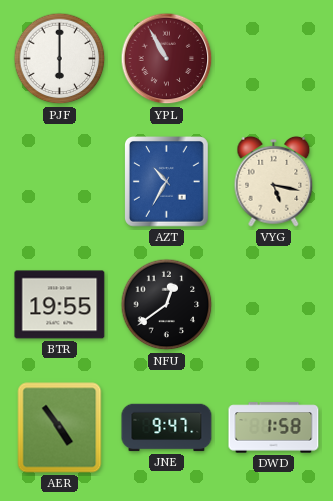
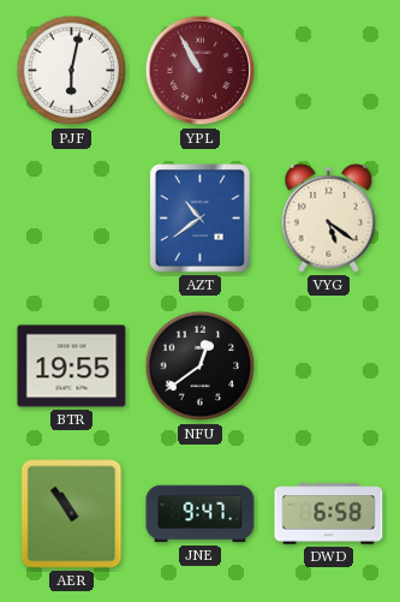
PJF: 6:00 -> 6:02 (72, 71)
AZT: 10:35 -> 10:39 (201, 219)
VYG: 5:17 -> 5:21 (329, 217)
AER: 4:54 -> 10:54 (72, 514)
DWD: 1:58 -> 6:58 (329, 514)
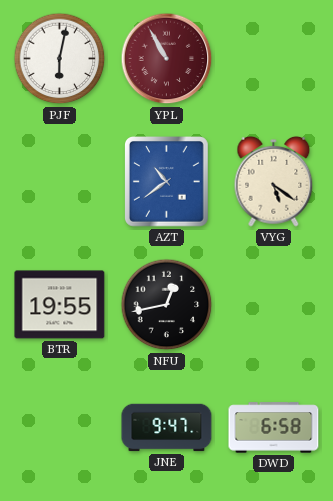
NFU: 12:39 -> 12:43 (167, 305)
AER: 10:54 -> none (72, 514)
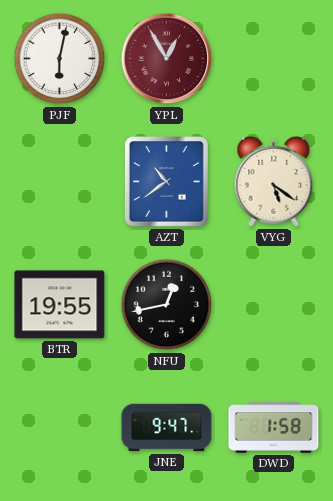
YPL: 10:55 -> 12:55 (167, 59)
DWD: 6:58 -> 1:58 (274, 428)
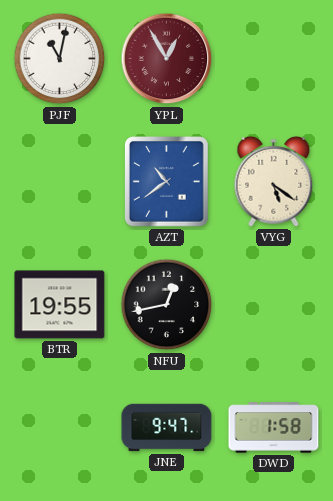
PJF: 6:02 -> 11:02 (60, 59)
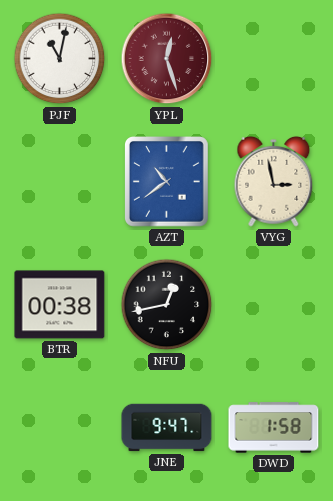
YPL: 12:55 -> 12:27 (167, 59)
VYG: 5:21 -> 2:58 (274, 181)
BTR: 19:55 -> 00:38 (60, 305)
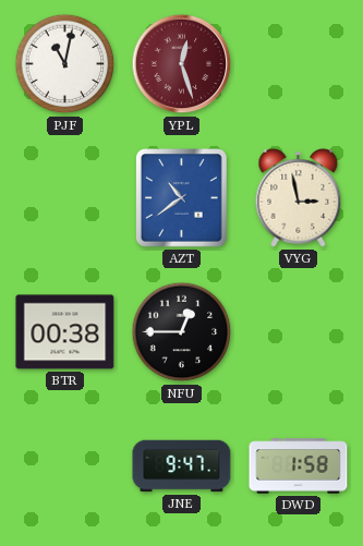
NFU: 12:43 -> 12:45 (182, 332)
